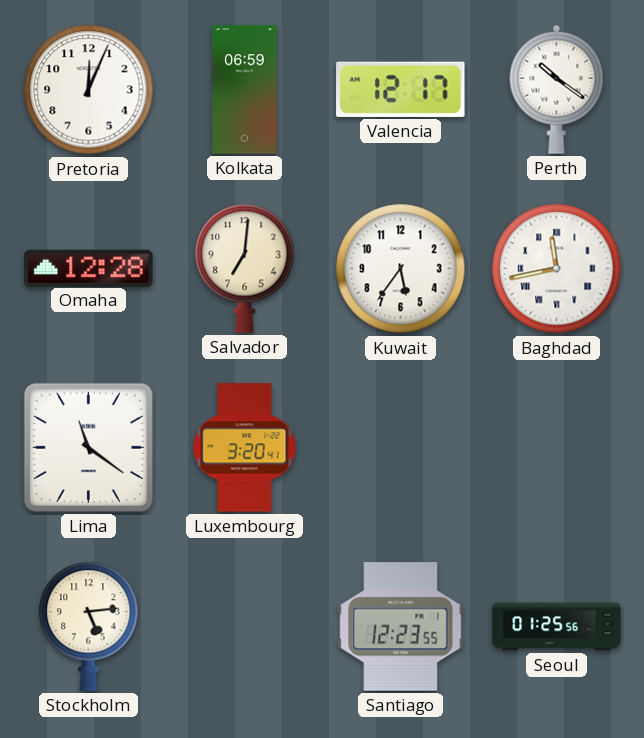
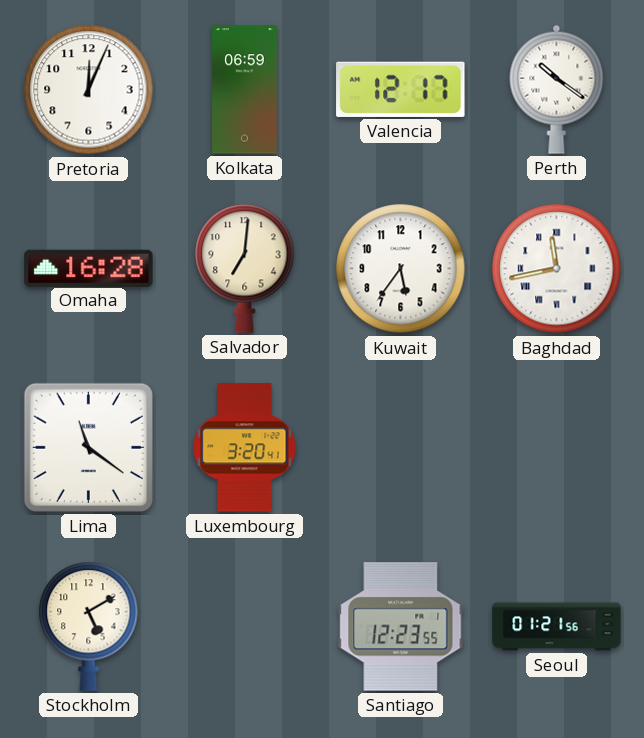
Omaha: 12:28 -> 16:28 (89, 268)
Stockholm: 5:14 -> 5:10 (89, 626)
Seoul: 01:25 -> 01:21 (557, 627)
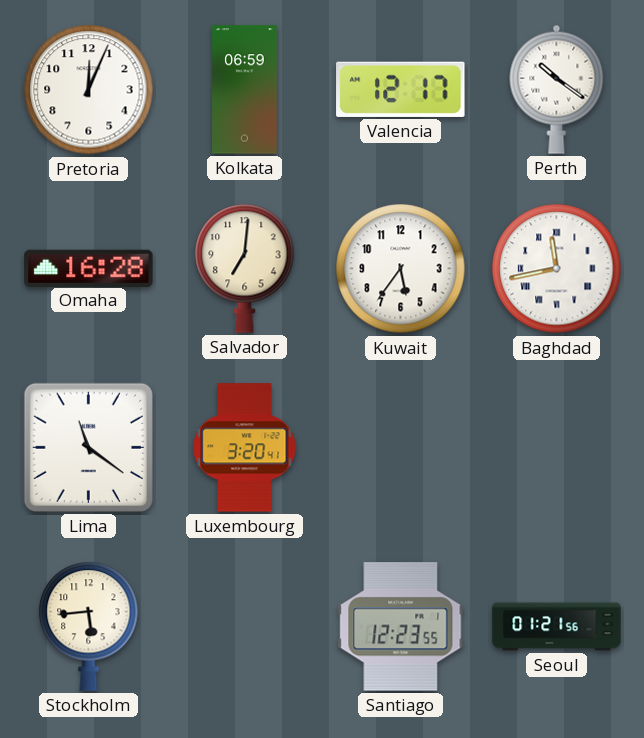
Stockholm: 5:10 -> 5:44 (89, 626)
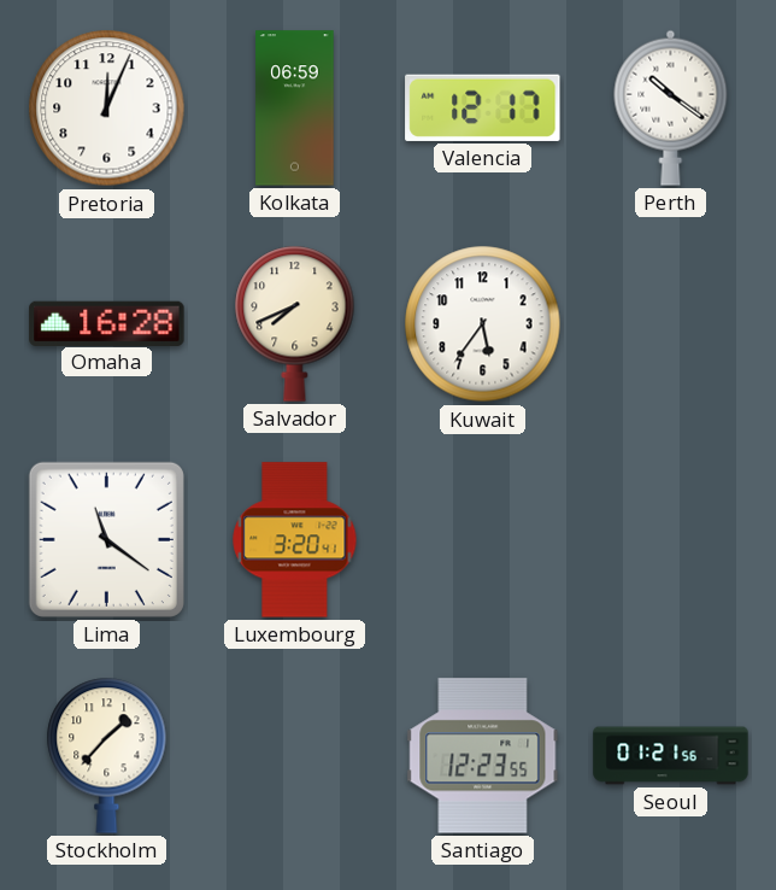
Salvador: 7:01 -> 7:41 (295, 323)
Baghdad: 11:43 -> none (557, 269)
Stockholm: 5:44 -> 1:37 (107, 755)
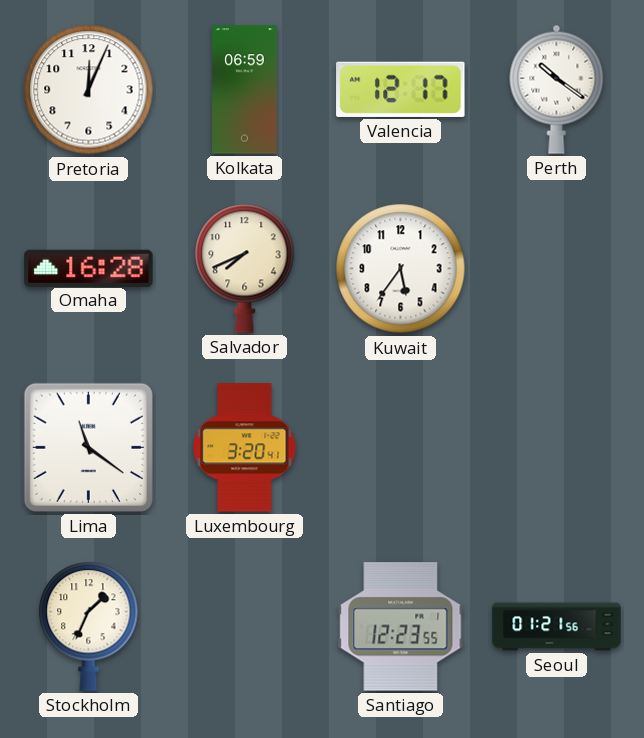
Stockholm: 1:37 -> 1:34 (89, 626)
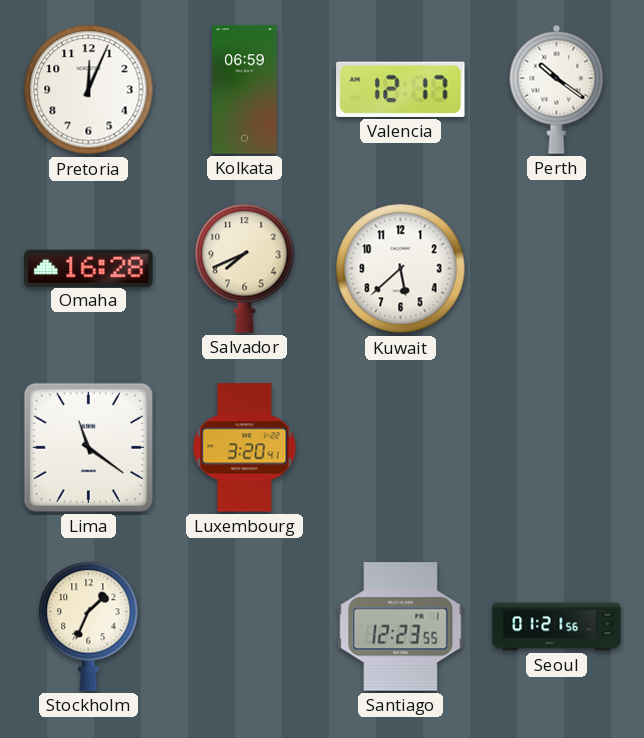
Kuwait: 5:36 -> 5:38 (401, 269)
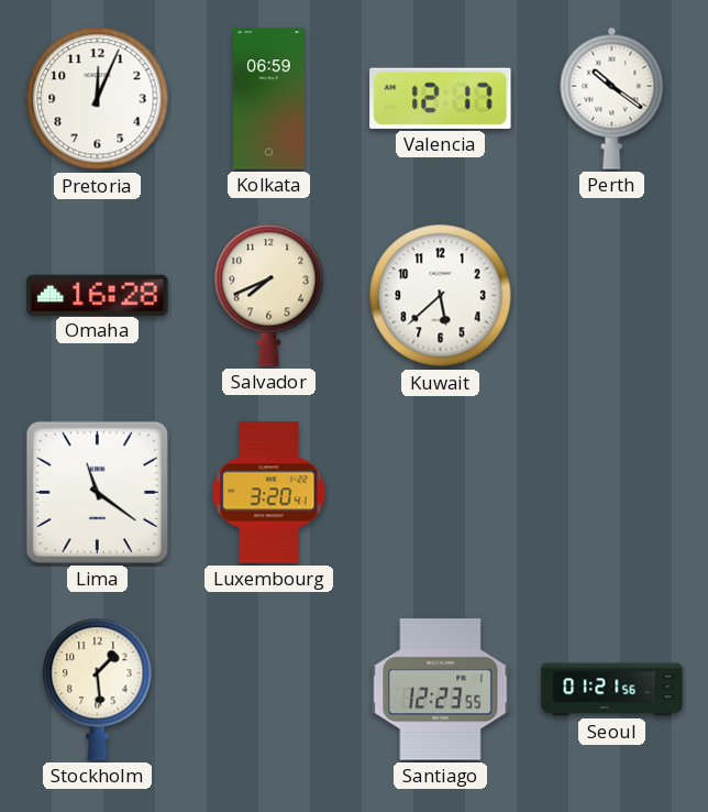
Stockholm: 1:34 -> 1:29 (98, 689)
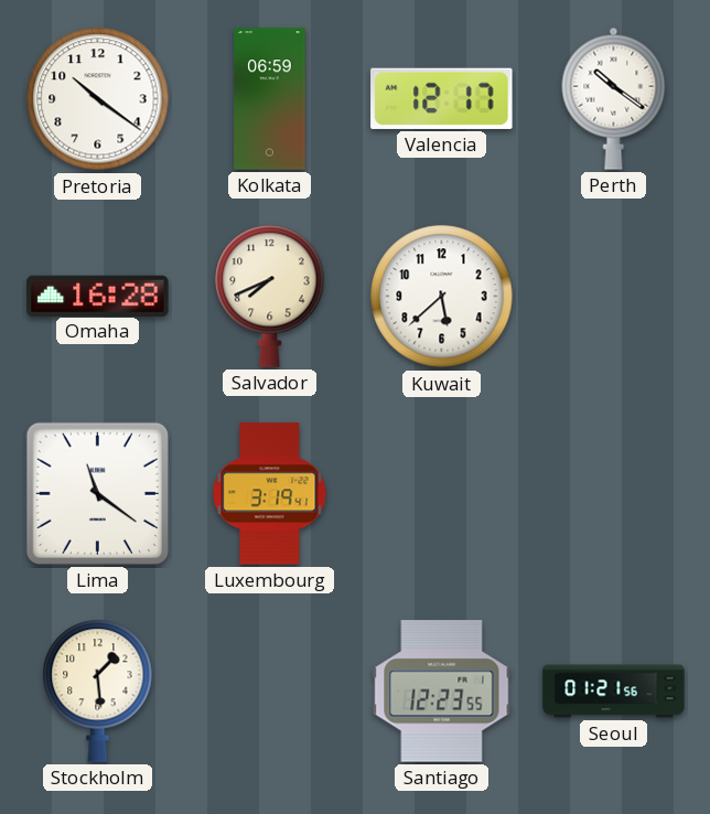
Pretoria: 12:04 -> 10:21 (98, 99)
Luxembourg: 3:20 -> 3:19 (270, 494)
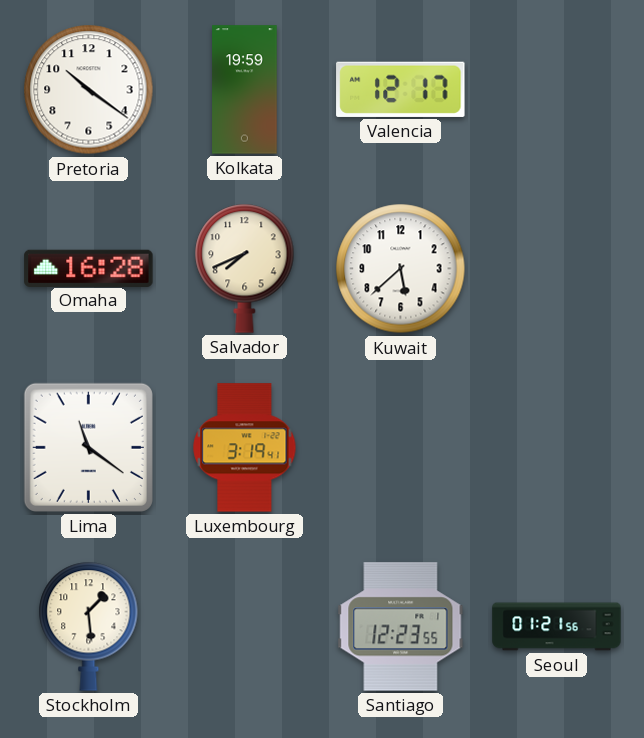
Kolkata: 06:59 -> 19:59 (245, 90)
Perth: 10:21 -> none (614, 98)
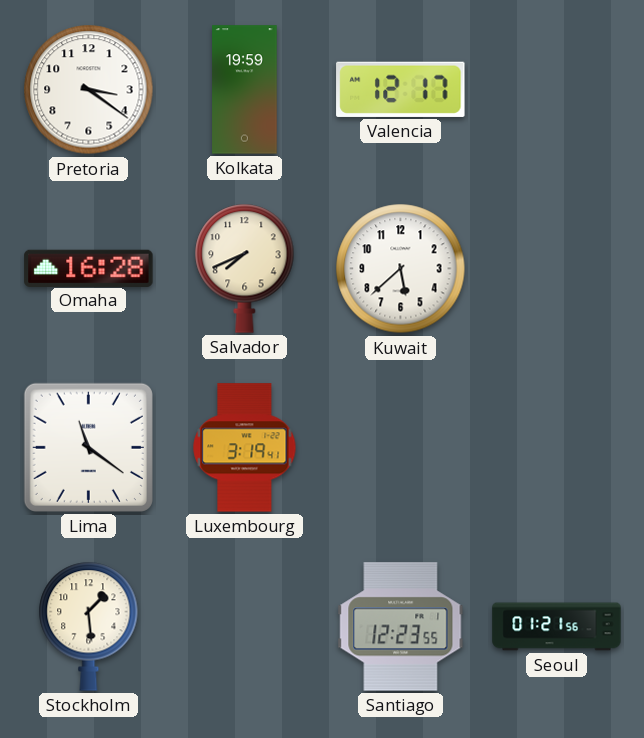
Pretoria: 10:21 -> 3:21 (89, 90)
